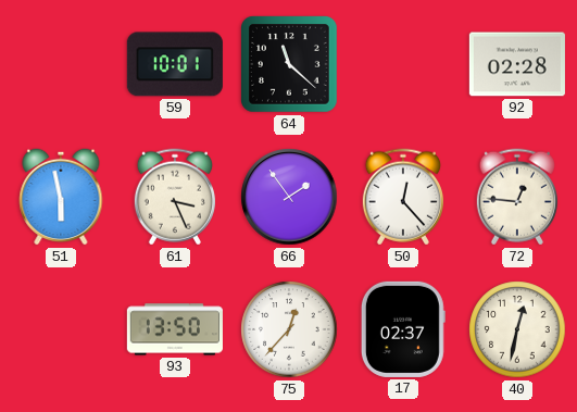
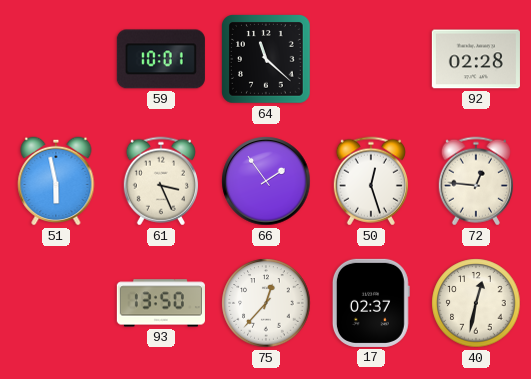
50: 12:23 -> 12:27 (371, 181)
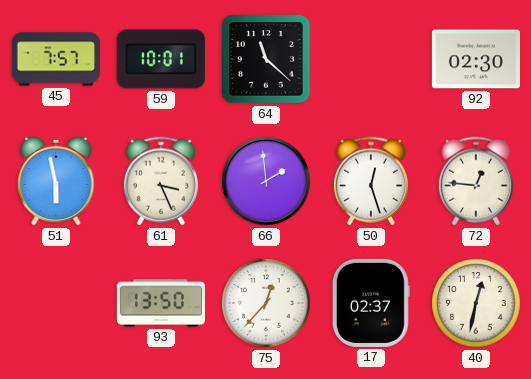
45: none -> 7:57 (56, 59)
92: 02:28 -> 02:30 (476, 59)
66: 1:54 -> 1:59 (266, 181)
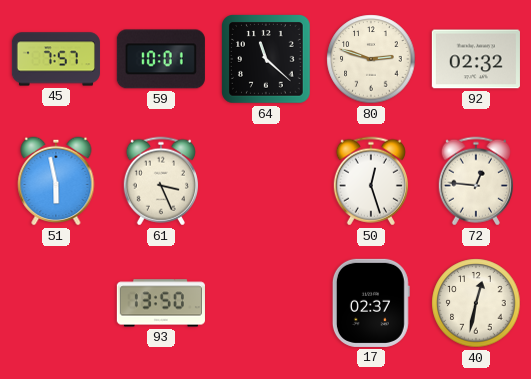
80: none -> 2:48 (371, 59)
92: 02:30 -> 02:32 (476, 59)
66: 1:59 -> none (266, 181)
75: 12:37 -> none (266, 303)
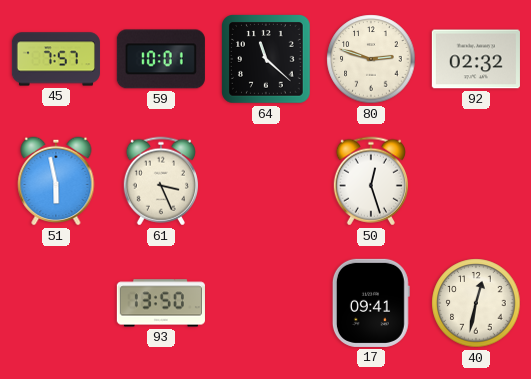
72: 12:46 -> none (476, 181)
17: 02:37 -> 09:41 (371, 303)
